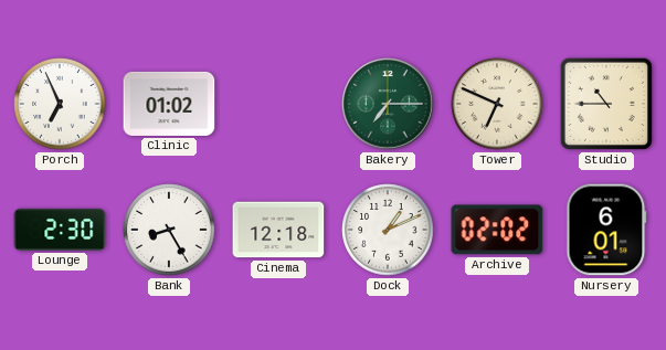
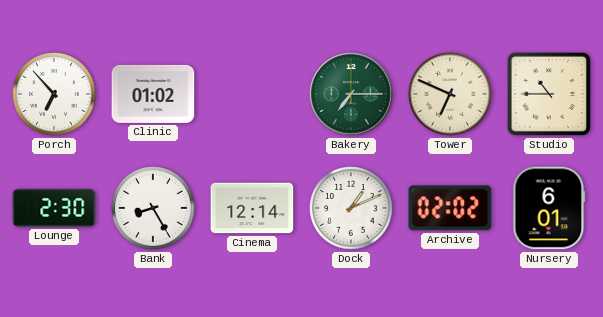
Porch: 6:56 -> 6:53 (54, 94)
Cinema: 12:18 -> 12:14 (252, 208)
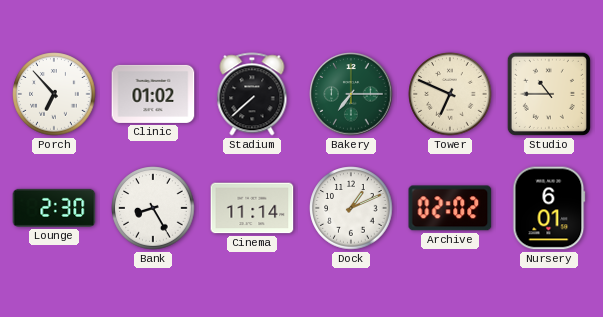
Stadium: none -> 7:38 (252, 94)
Cinema: 12:14 -> 11:14 (252, 208)
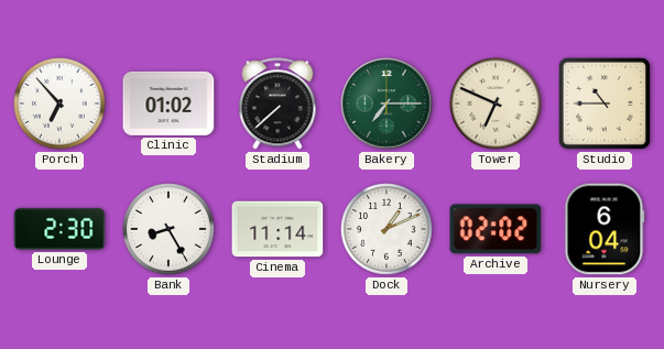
Nursery: 6:01 -> 6:04 (605, 229)
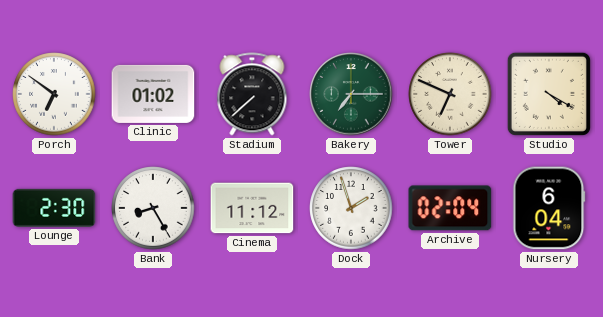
Porch: 6:53 -> 6:51 (54, 94)
Studio: 10:45 -> 4:20 (549, 94)
Cinema: 11:14 -> 11:12 (252, 208)
Dock: 1:11 -> 1:57 (351, 208)
Archive: 02:02 -> 02:04 (450, 208)
